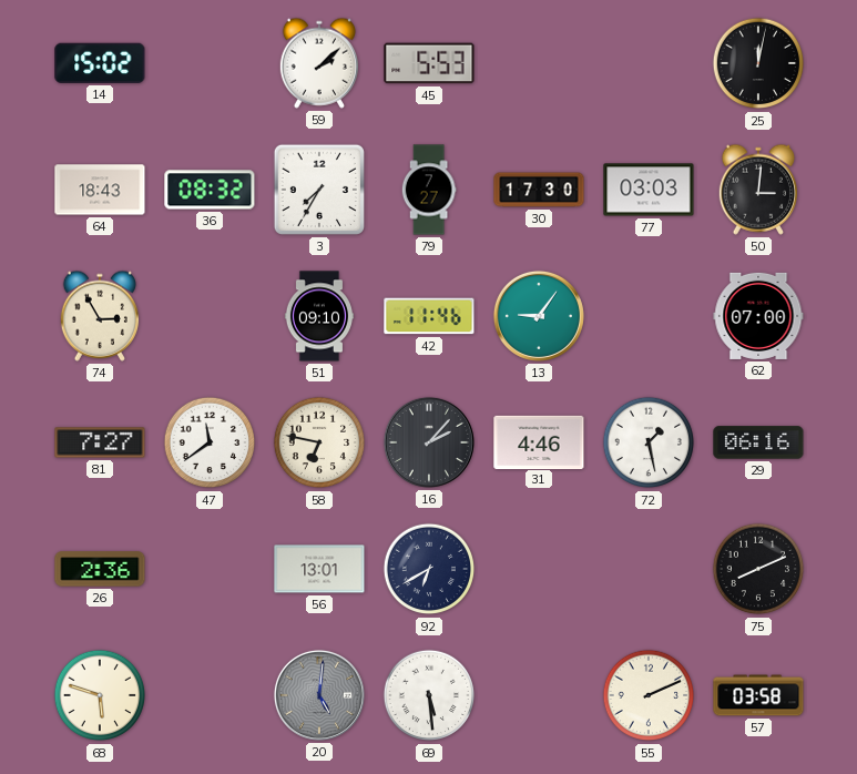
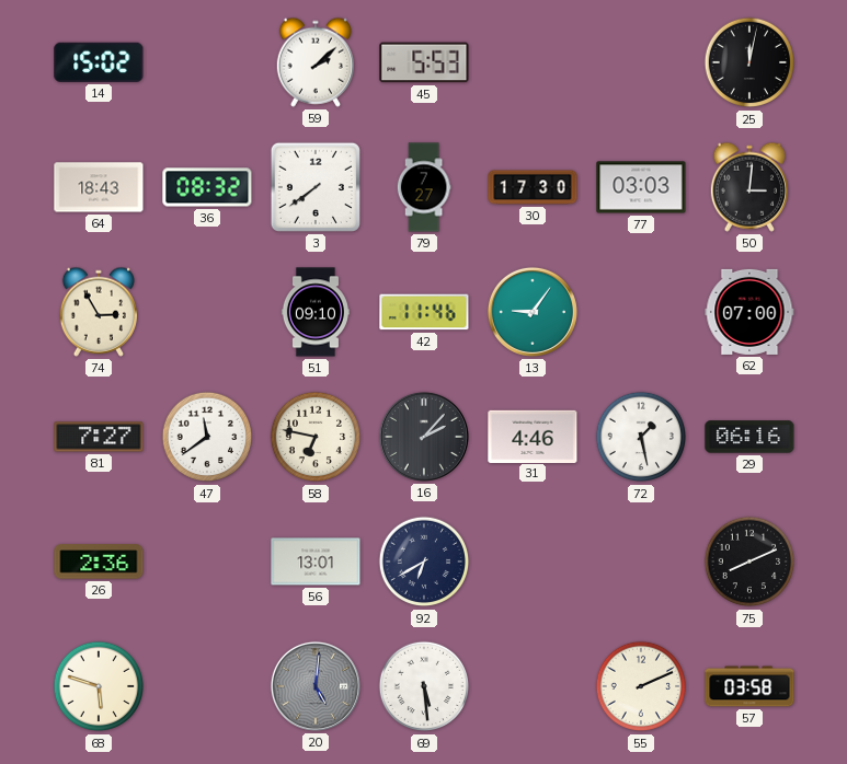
3: 7:35 -> 7:39 (316, 187)
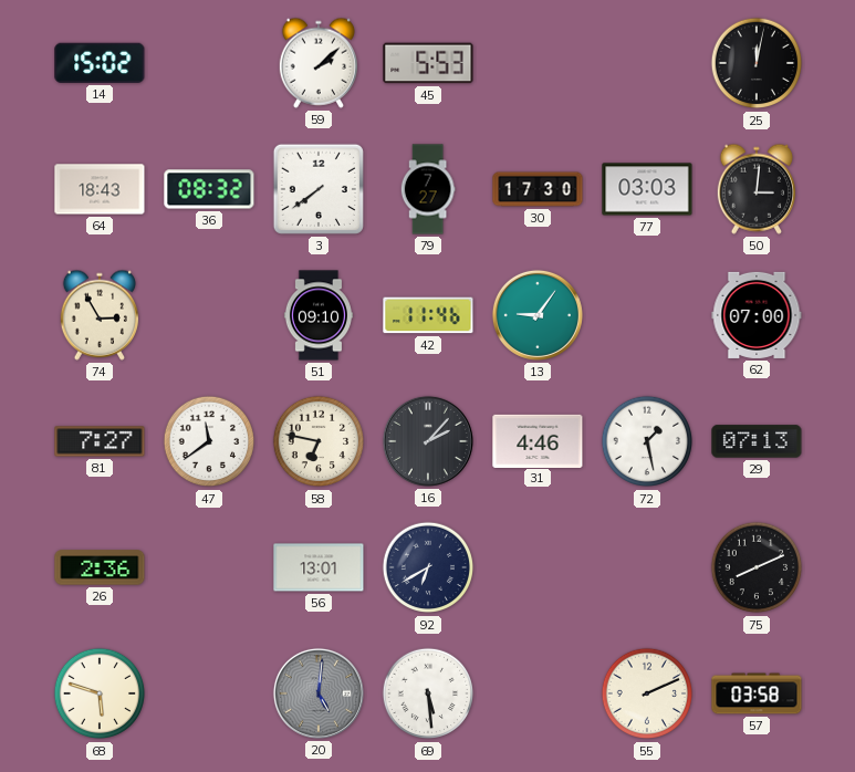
29: 06:16 -> 07:13 (757, 441)
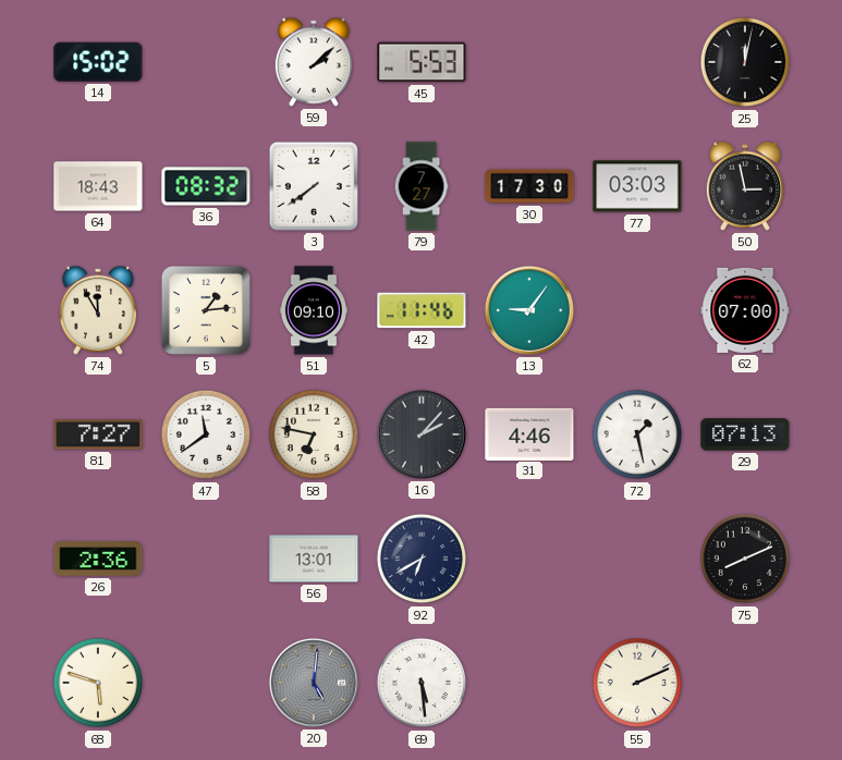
50: 3:01 -> 2:58 (744, 186)
74: 2:55 -> 11:55 (97, 310)
5: none -> 1:14 (206, 310)
57: 03:58 -> none (757, 693)
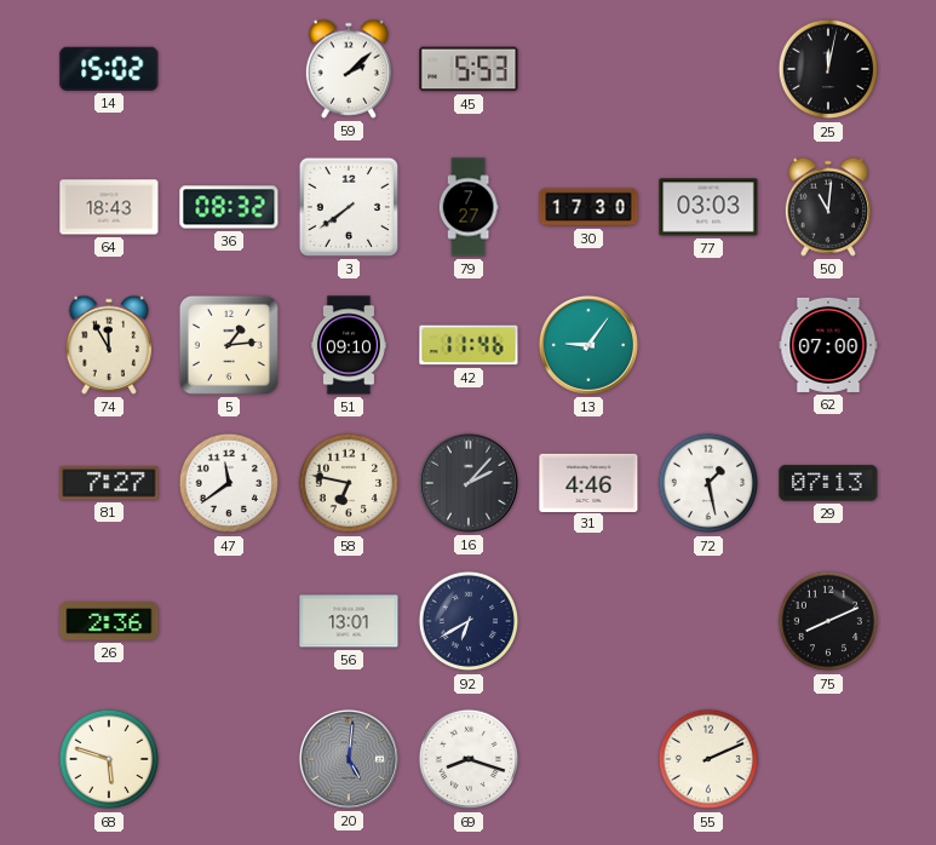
50: 2:58 -> 11:01 (827, 207)
69: 5:29 -> 8:18 (469, 759)
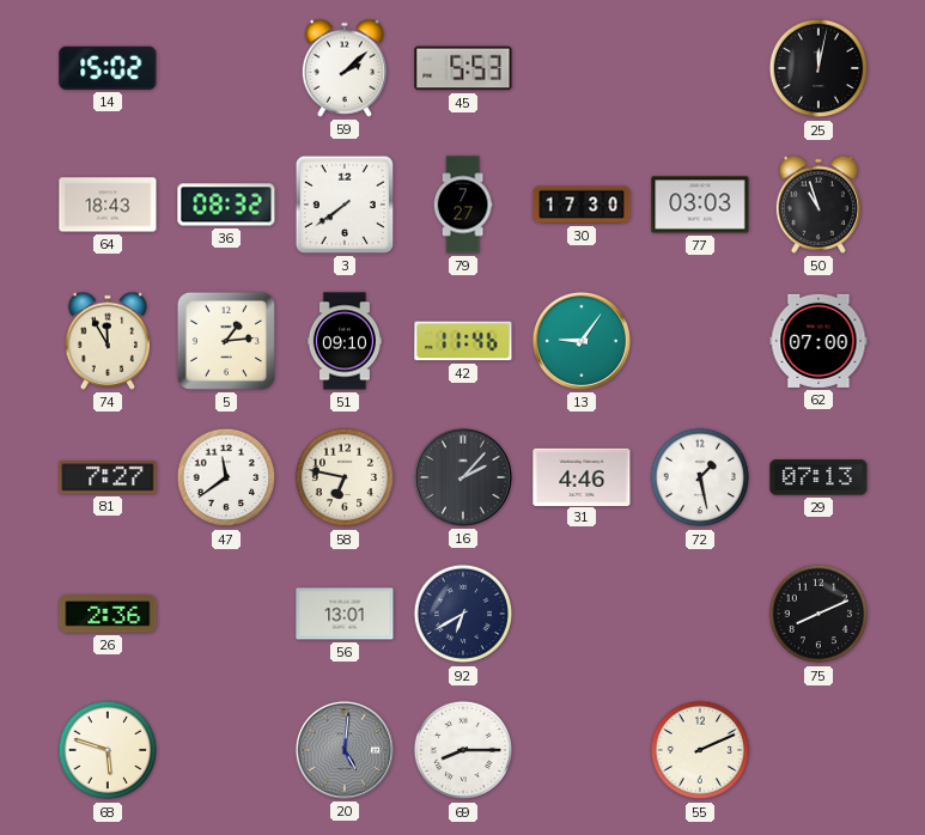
50: 11:01 -> 10:57 (817, 205)
69: 8:18 -> 8:15 (463, 750)
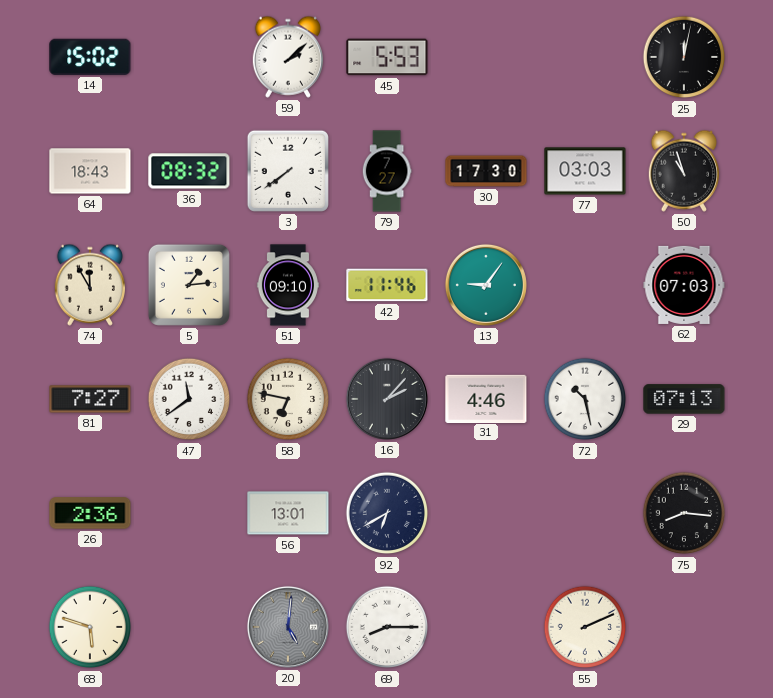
62: 07:00 -> 07:03 (684, 285)
72: 1:28 -> 10:28 (585, 399)
75: 8:11 -> 8:16 (684, 513)
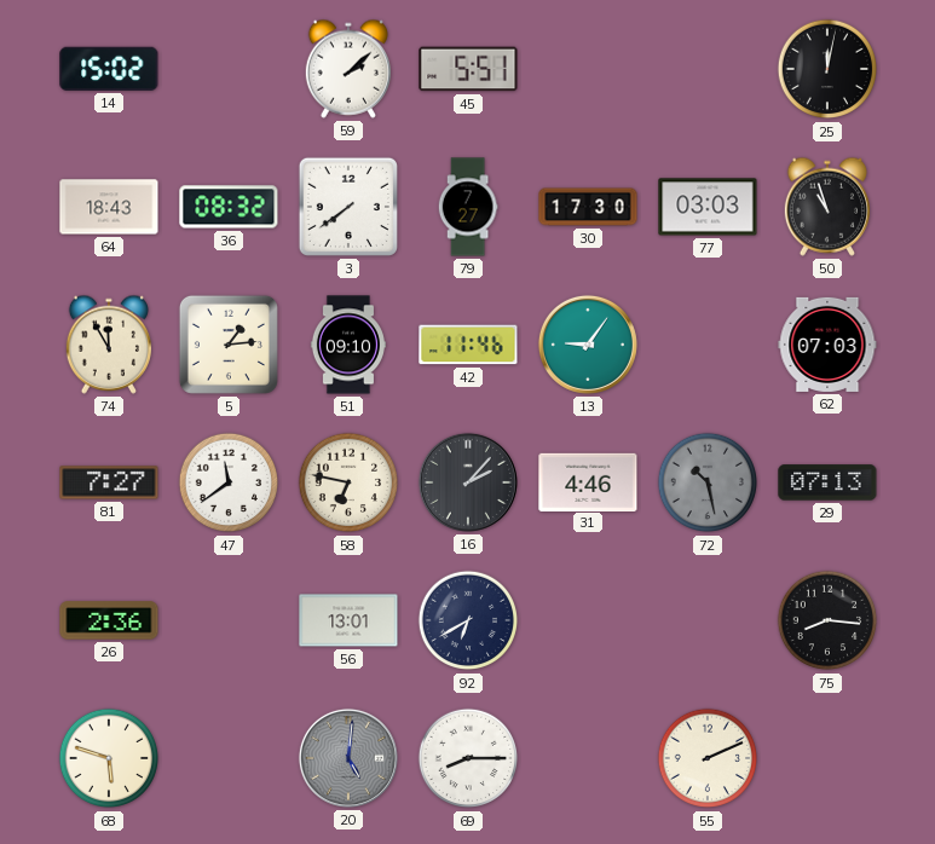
45: 5:53 -> 5:51 (468, 69)
72 dial: white -> grey (708, 482)
